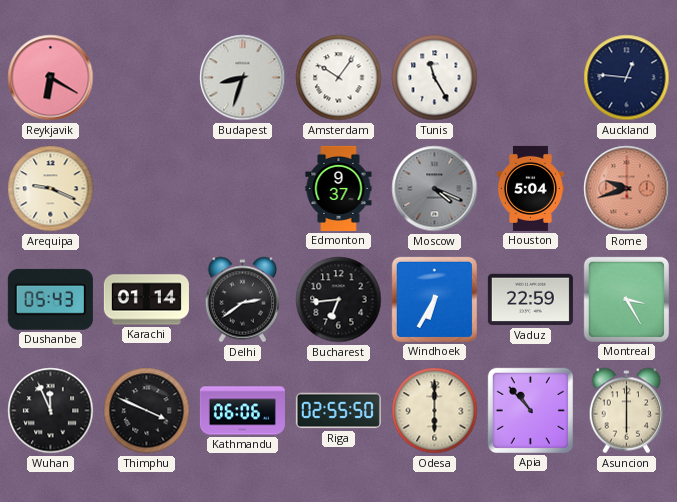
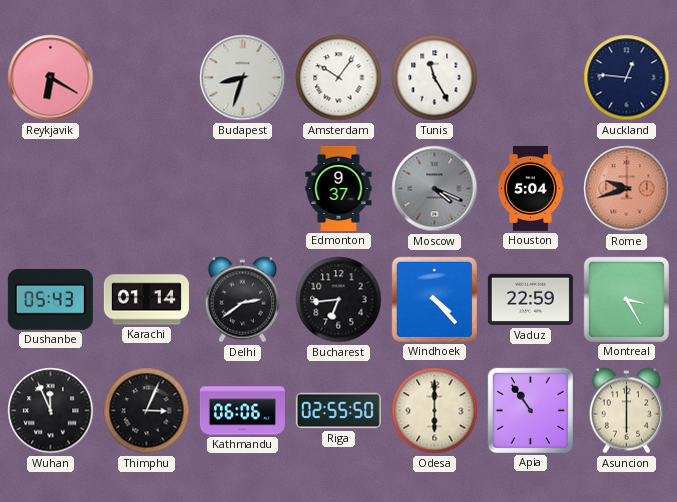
Arequipa: 9:19 -> none (51, 189)
Windhoek: 6:35 -> 4:23 (434, 299)
Thimphu: 3:49 -> 3:04 (147, 411)
Apia: 10:53 -> 10:54 (530, 410)
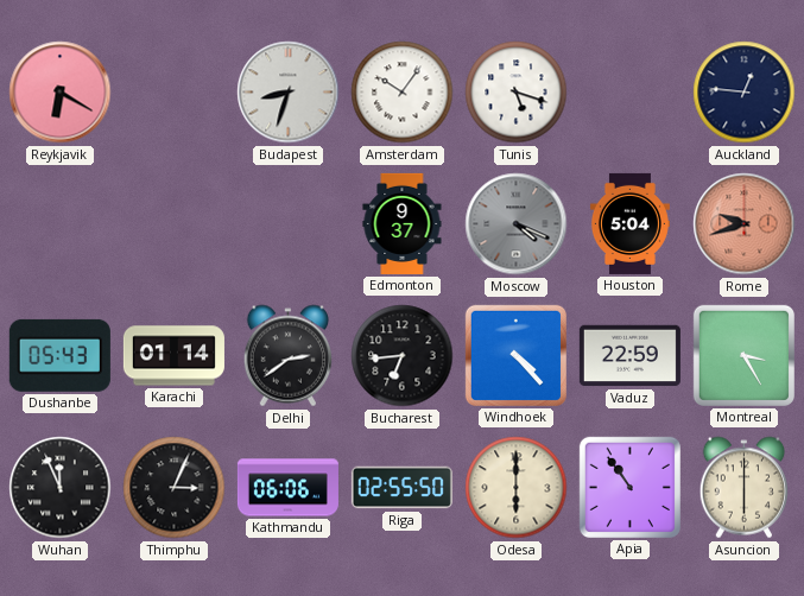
Tunis: 11:25 -> 5:18 (517, 93)
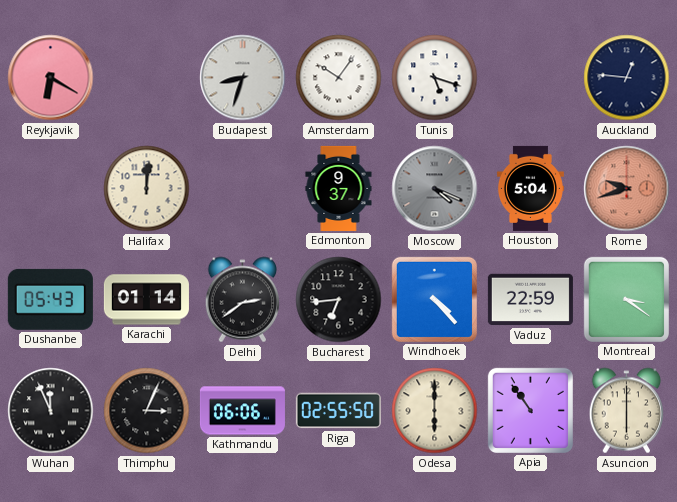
Halifax: none -> 12:01 (147, 189)
Montreal: 3:25 -> 3:21 (626, 299)
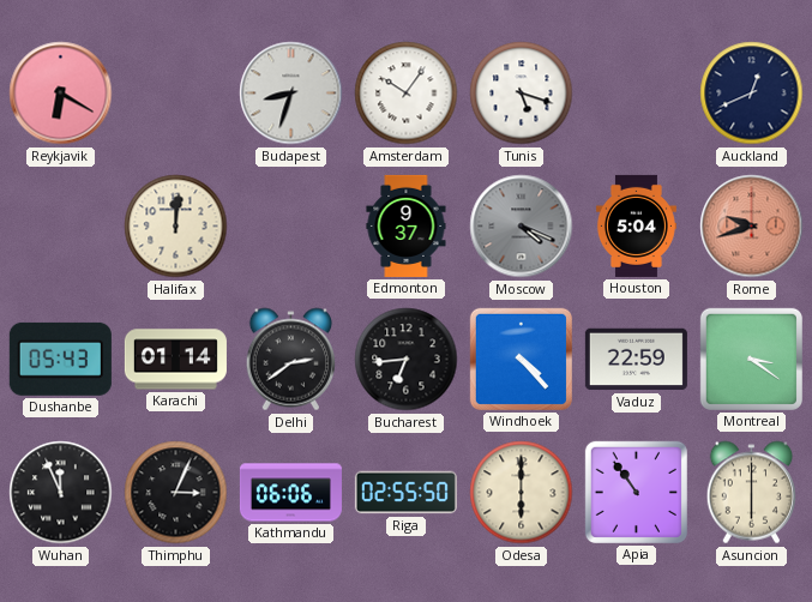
Auckland: 12:46 -> 12:41 (752, 94)
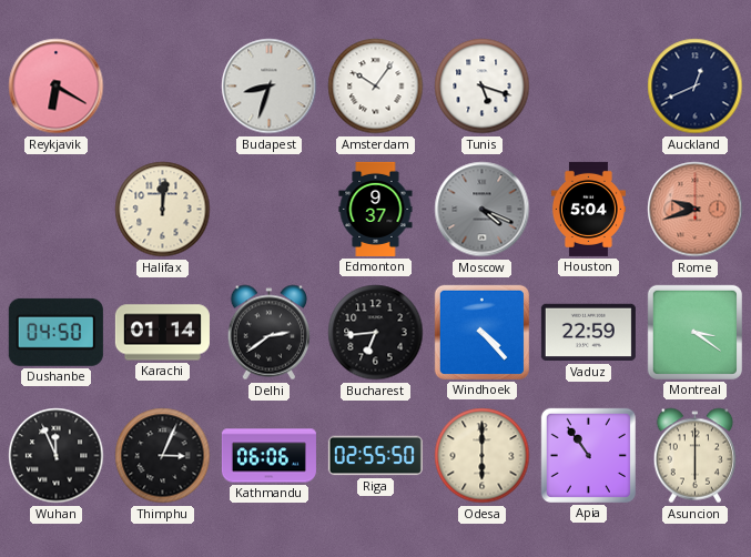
Dushanbe: 05:43 -> 04:50 (55, 332)
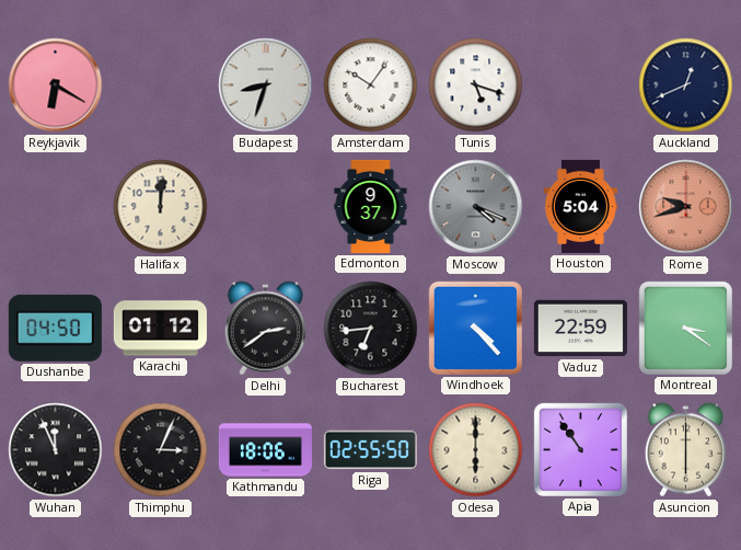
Karachi: 01:14 -> 01:12 (160, 329)
Kathmandu: 06:06 -> 18:06 (265, 450)
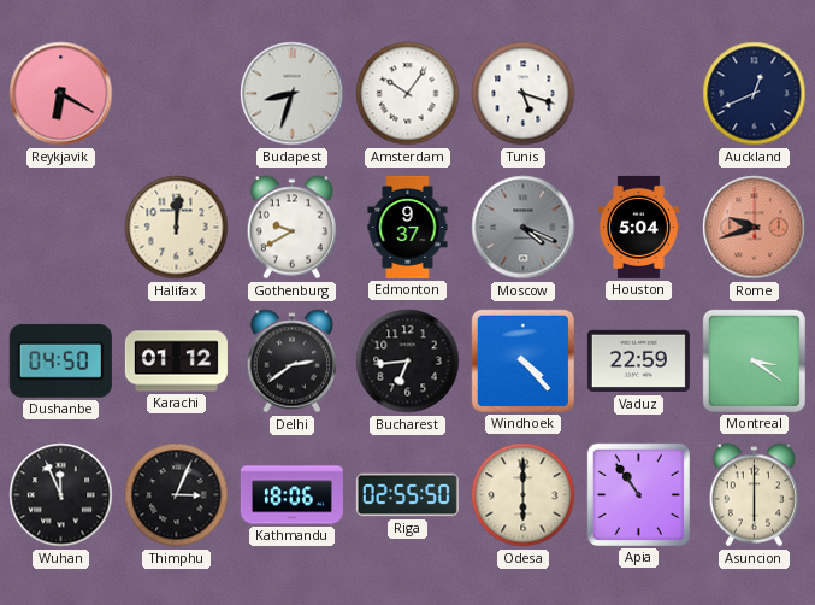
Gothenburg: none -> 9:40 (293, 228)
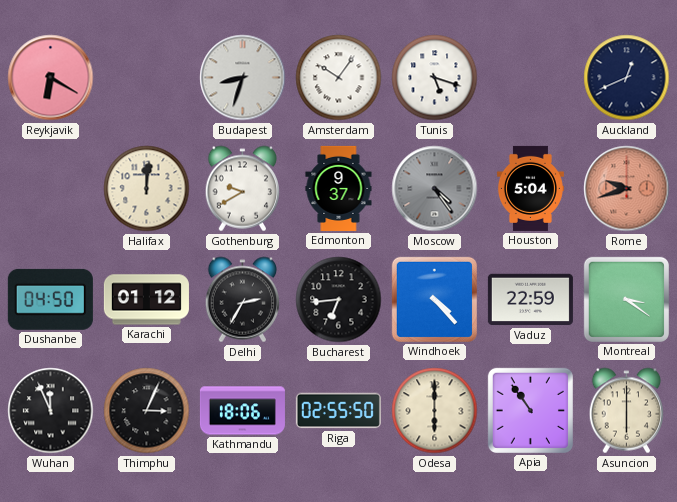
Moscow: 4:19 -> 4:24 (435, 189)
Delhi: 2:39 -> 2:35 (243, 300)
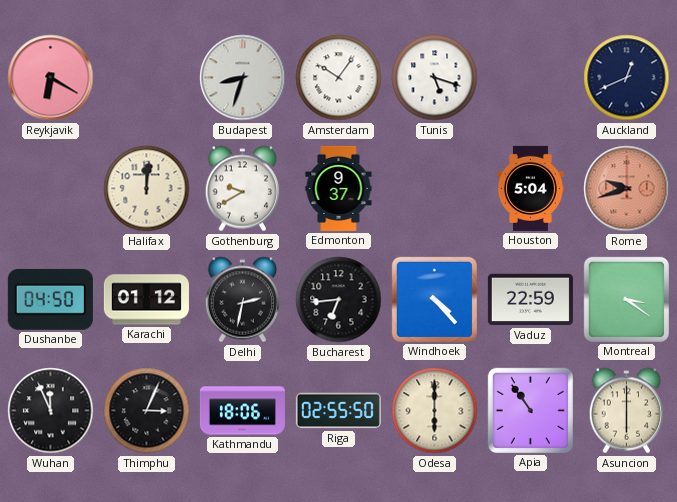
Moscow: 4:24 -> none (435, 189)
Delhi: 2:35 -> 2:32 (243, 300)
